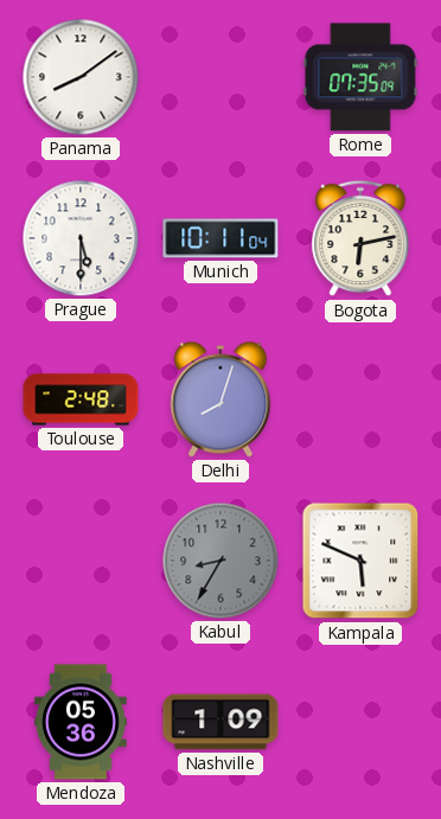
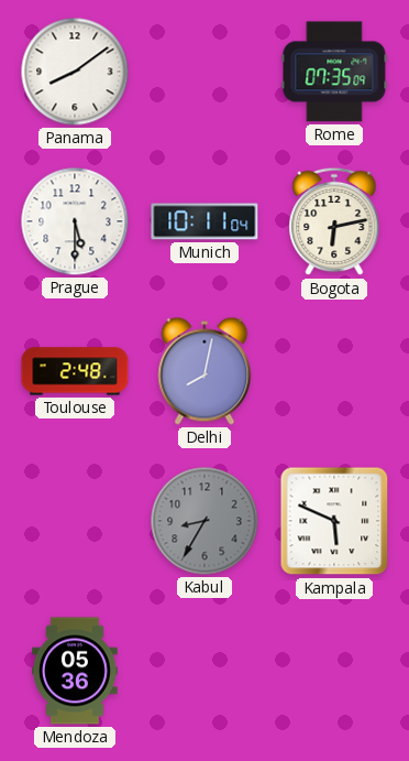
Delhi: 8:03 -> 8:02 (204, 371)
Nashville: 1:09 -> none (220, 722)
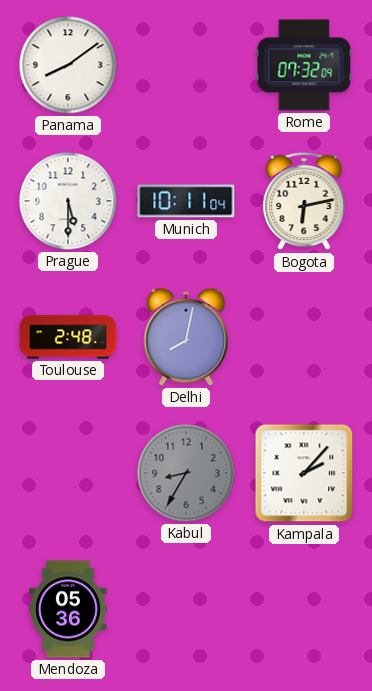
Rome: 07:35 -> 07:32 (304, 65)
Kampala: 5:49 -> 2:07 (304, 473)
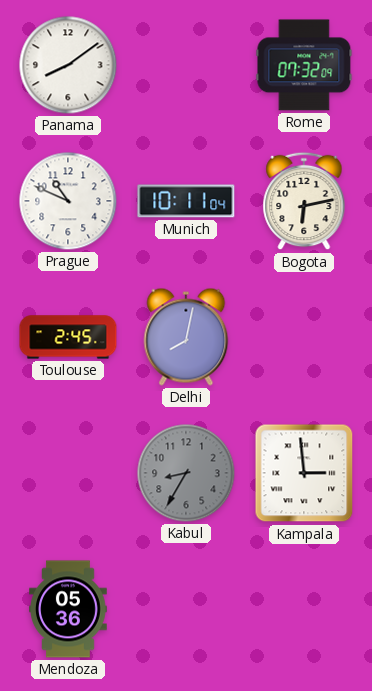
Prague: 5:30 -> 10:49 (68, 201)
Toulouse: 2:48 -> 2:45 (68, 337)
Kampala: 2:07 -> 2:59 (304, 473)
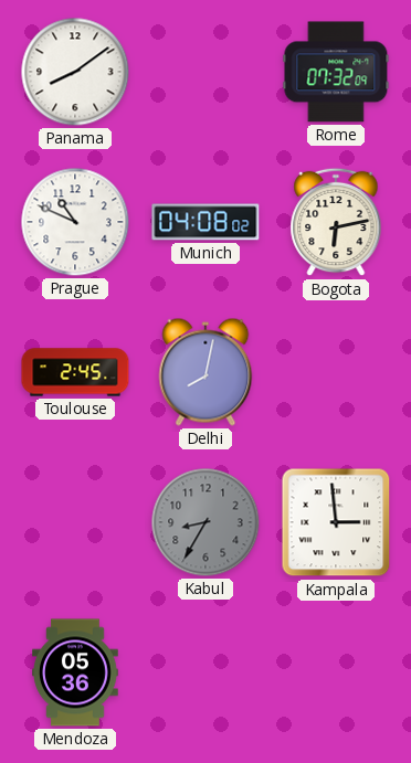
Munich: 10:11 -> 04:08 (205, 222)
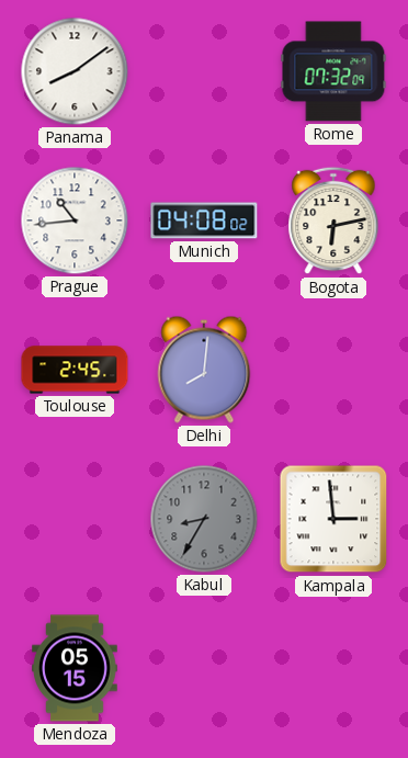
Prague: 10:49 -> 10:44 (75, 220)
Delhi: 8:02 -> 8:01 (204, 370)
Mendoza: 05:36 -> 05:15 (75, 668)
